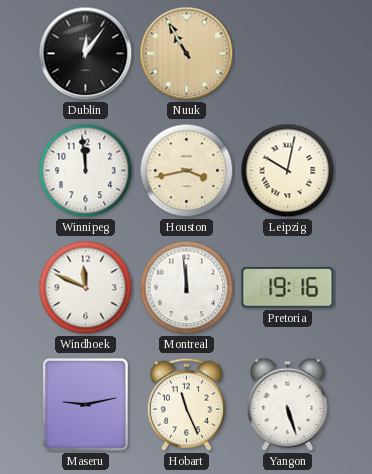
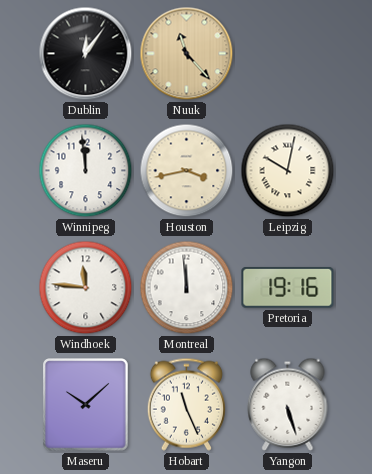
Nuuk: 10:55 -> 11:23 (187, 54)
Windhoek: 11:49 -> 11:46 (86, 288)
Maseru: 9:13 -> 10:08 (86, 405)
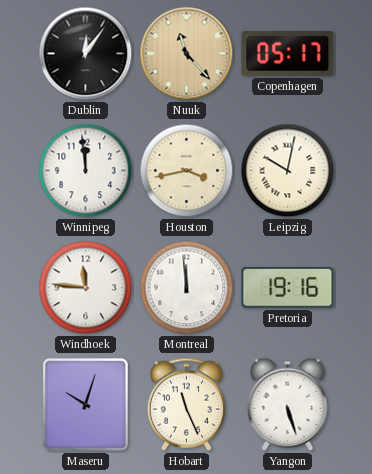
Copenhagen: none -> 05:17 (288, 54)
Maseru: 10:08 -> 10:03 (86, 405)
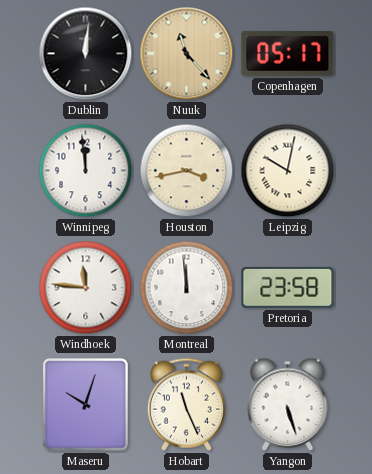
Dublin: 12:06 -> 12:01 (86, 54)
Pretoria: 19:16 -> 23:58 (288, 288)
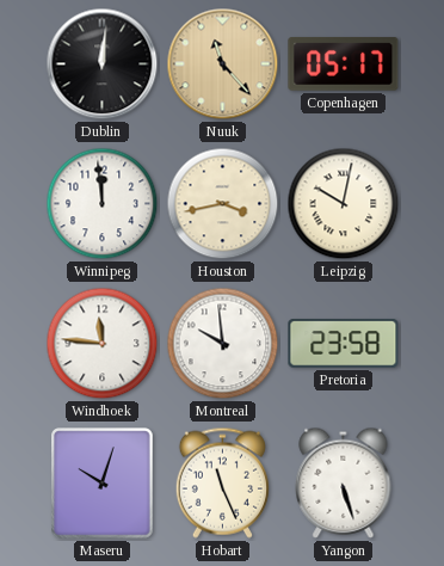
Montreal: 11:59 -> 9:59 (223, 344)
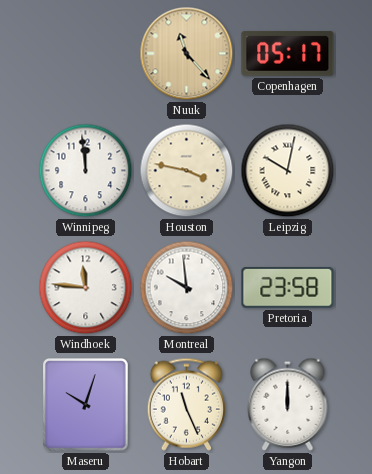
Dublin: 12:01 -> none (103, 64)
Houston: 3:43 -> 3:47 (187, 171)
Yangon: 5:27 -> 12:00 (288, 404)
